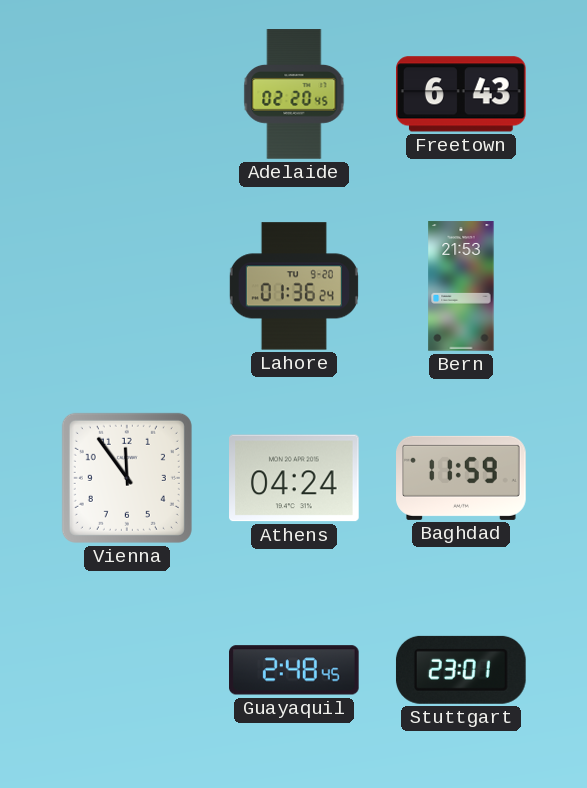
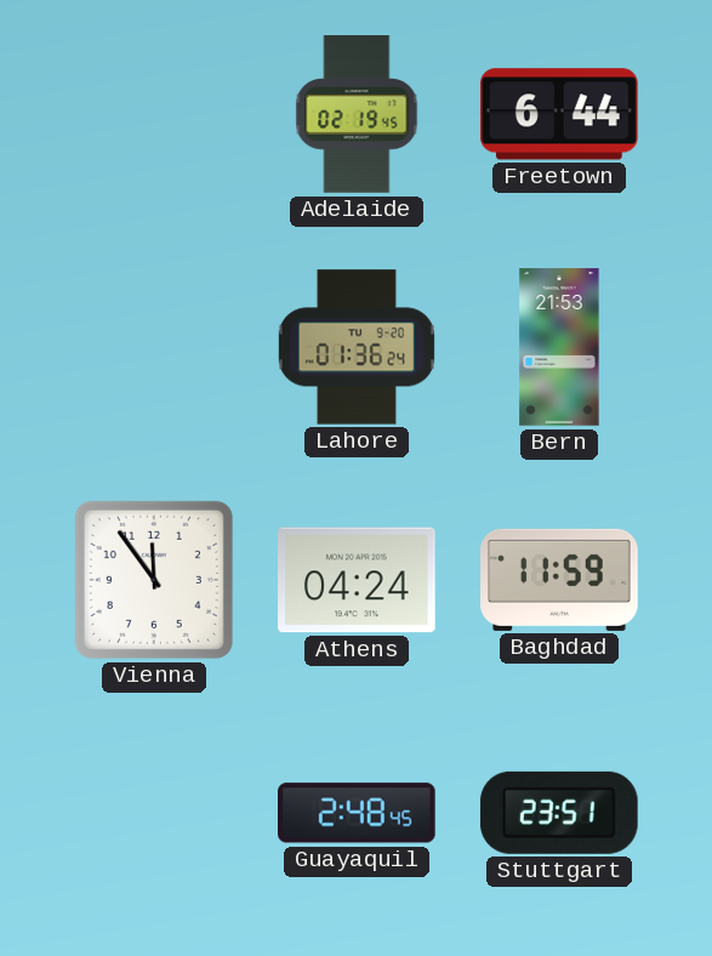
Adelaide: 02:20 -> 02:19 (357, 114)
Freetown: 6:43 -> 6:44 (560, 114)
Stuttgart: 23:01 -> 23:51 (559, 813)
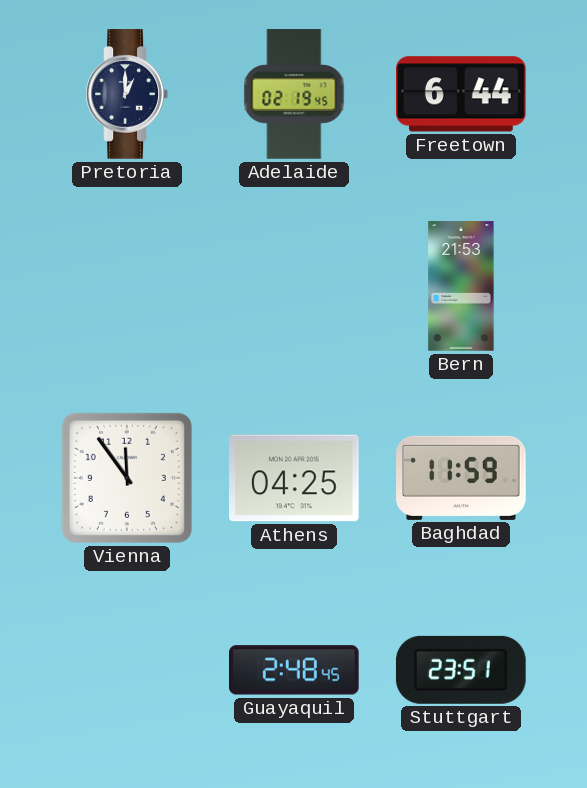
Pretoria: none -> 1:00 (126, 94)
Lahore: 01:36 -> none (357, 347)
Athens: 04:24 -> 04:25 (295, 478)
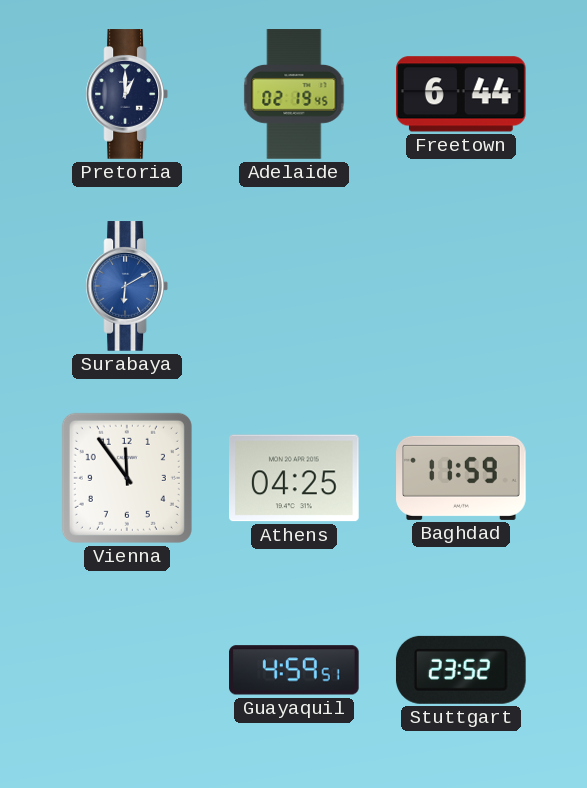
Surabaya: none -> 6:10 (126, 286)
Bern: 21:53 -> none (461, 286)
Guayaquil: 2:48 -> 4:59 (295, 670)
Stuttgart: 23:51 -> 23:52 (461, 670)
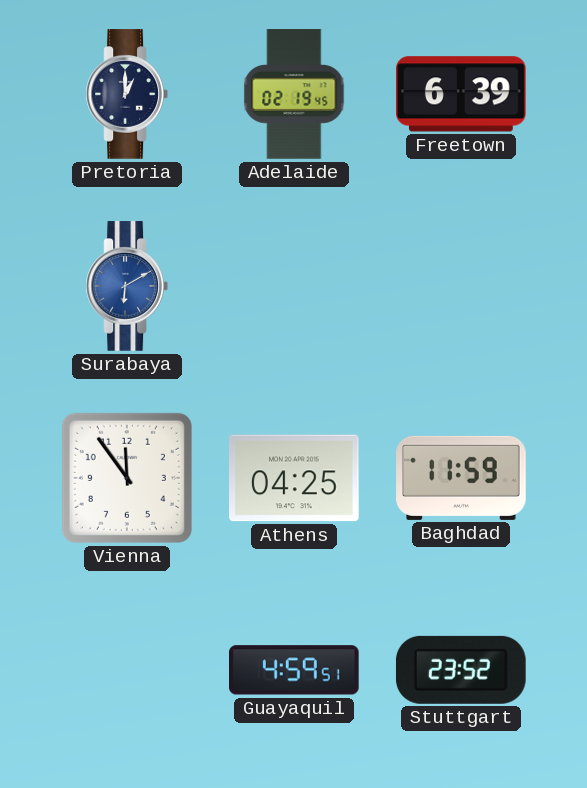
Freetown: 6:44 -> 6:39 (462, 94)
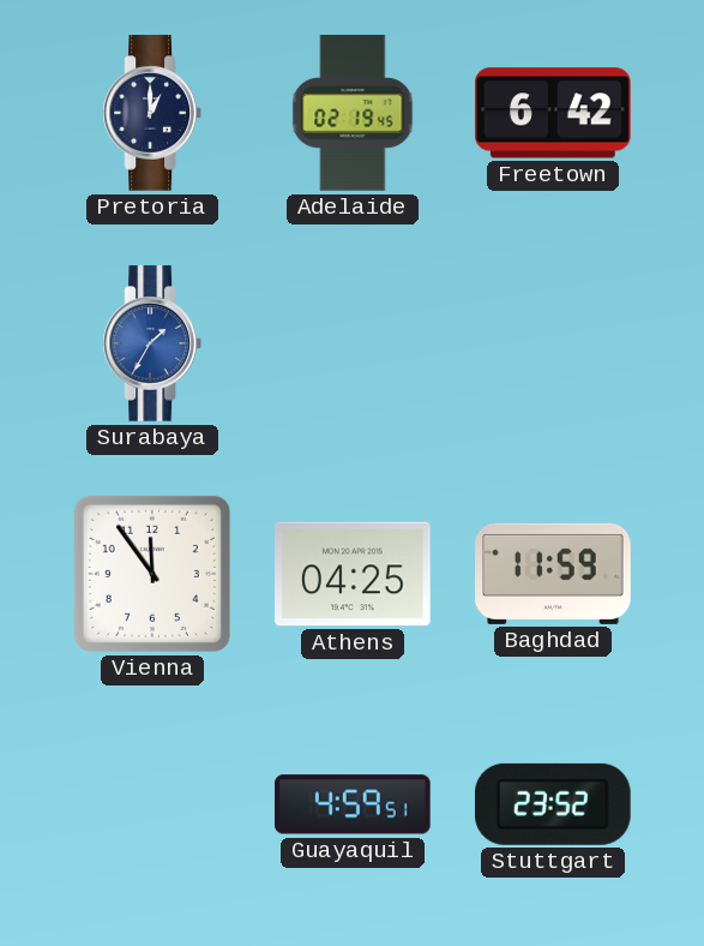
Freetown: 6:39 -> 6:42 (554, 113)
Surabaya: 6:10 -> 1:35 (151, 343)
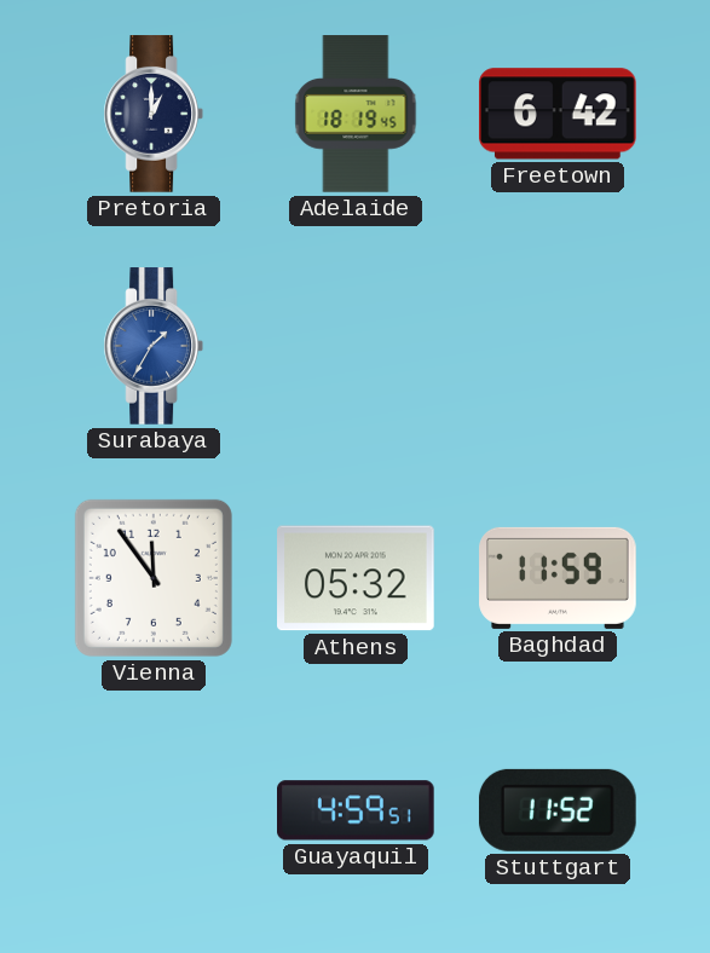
Adelaide: 02:19 -> 18:19 (356, 114)
Athens: 04:25 -> 05:32 (357, 578)
Stuttgart: 23:52 -> 11:52 (558, 810)
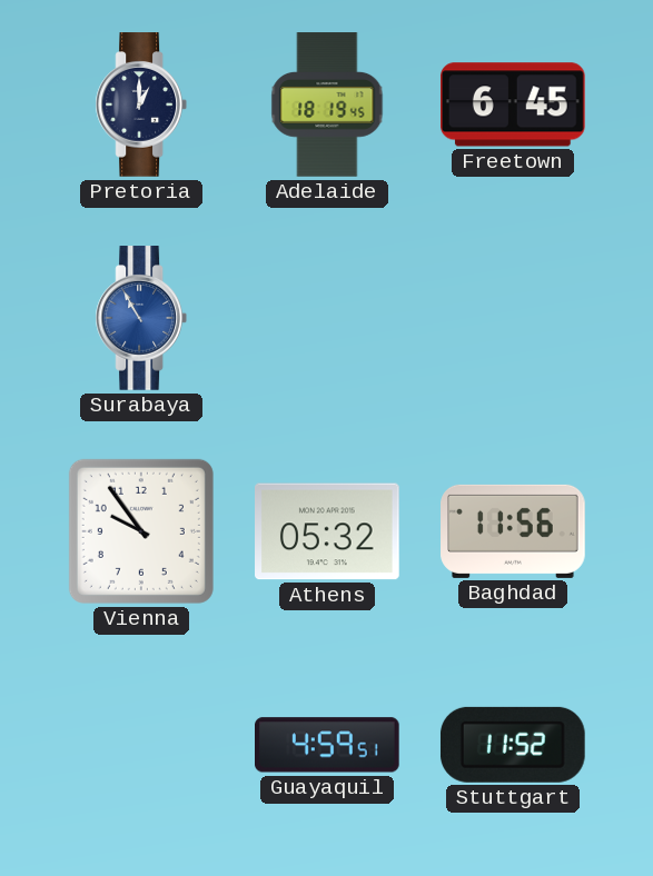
Freetown: 6:42 -> 6:45 (514, 104)
Surabaya: 1:35 -> 10:55 (140, 318)
Vienna: 11:54 -> 9:54 (141, 531)
Baghdad: 11:59 -> 11:56 (513, 531)
